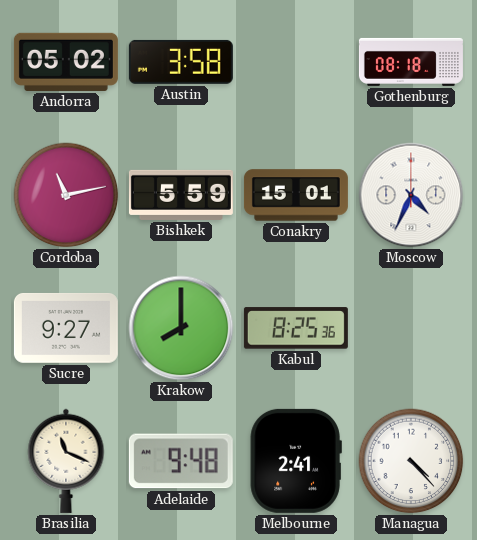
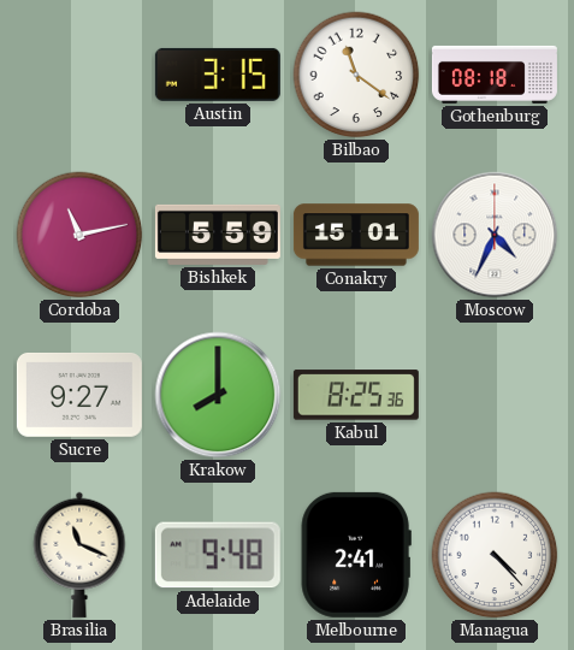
Andorra: 05:02 -> none (66, 62)
Austin: 3:58 -> 3:15 (218, 75)
Bilbao: none -> 11:21 (356, 75)
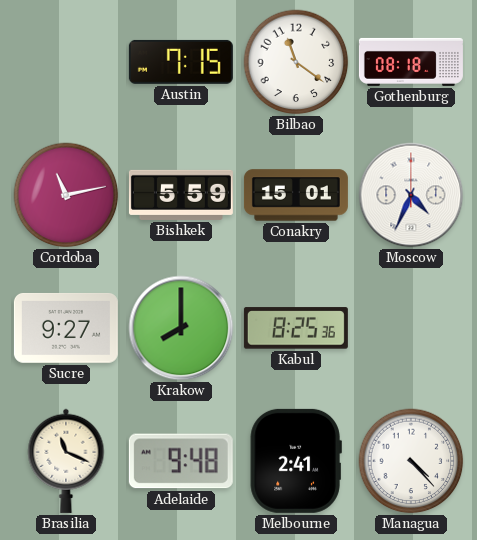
Austin: 3:15 -> 7:15 (181, 62)
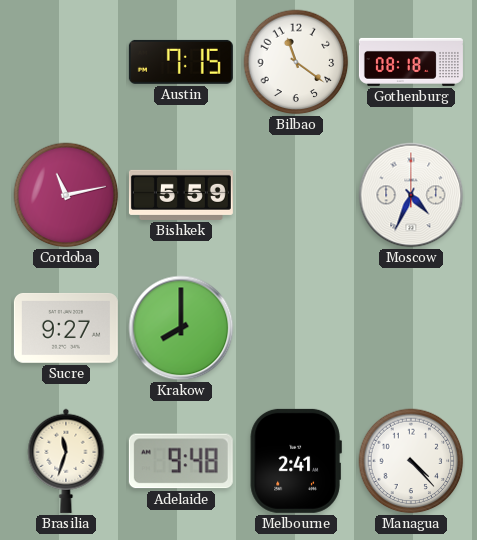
Conakry: 15:01 -> none (296, 195)
Kabul: 8:25 -> none (296, 328)
Brasilia: 11:19 -> 11:33 (66, 461)
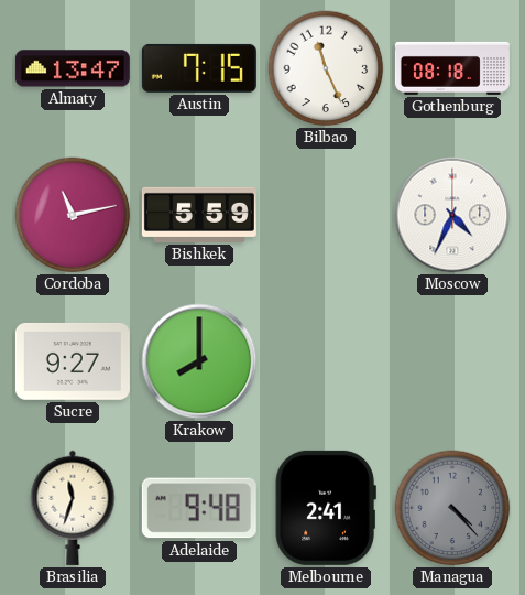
Almaty: none -> 13:47 (73, 68)
Bilbao: 11:21 -> 11:26 (326, 68)
Managua dial: white -> grey (452, 508)
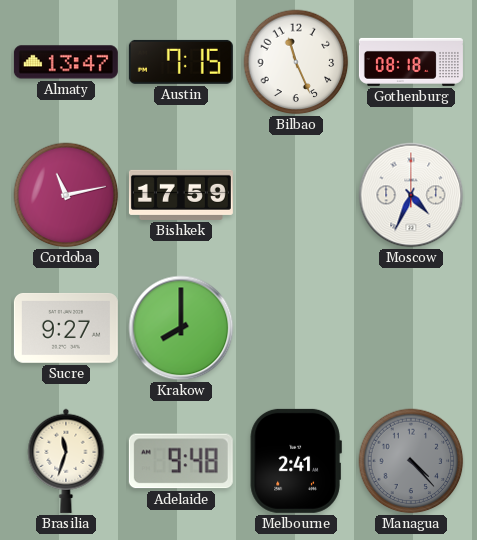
Bishkek: 5:59 -> 17:59 (181, 195)
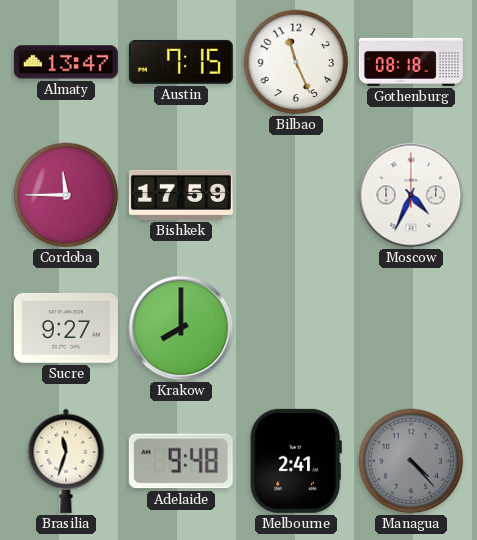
Cordoba: 11:13 -> 11:45 (66, 195)
